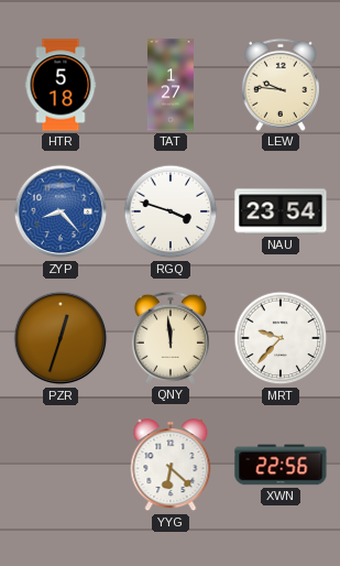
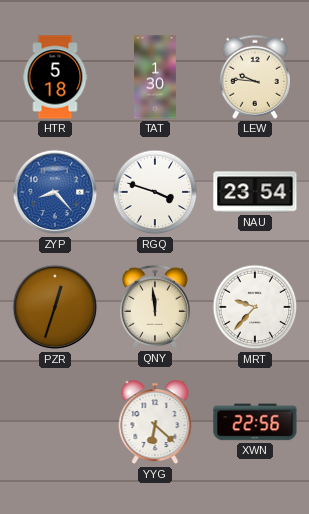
TAT: 1:27 -> 1:30 (155, 77)
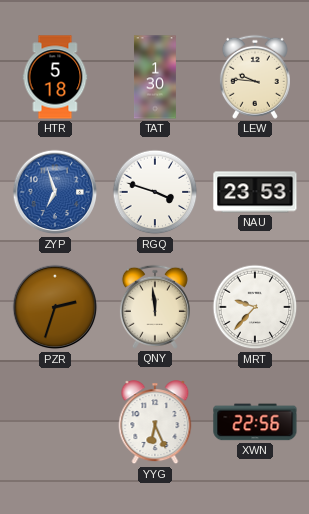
ZYP: 8:23 -> 6:57 (55, 192)
NAU: 23:54 -> 23:53 (255, 192)
PZR: 12:33 -> 2:33 (55, 307)
YYG: 6:22 -> 6:26 (155, 423)
